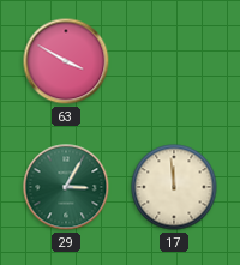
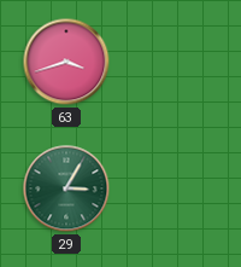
63: 3:50 -> 3:42 (66, 62)
17: 11:59 -> none (174, 187)
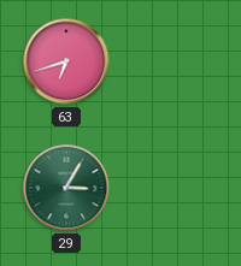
63: 3:42 -> 6:42 (66, 61)
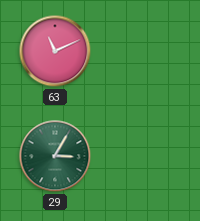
63: 6:42 -> 11:11 (55, 51)
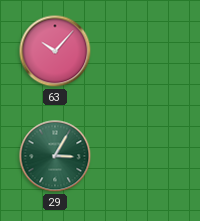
63: 11:11 -> 10:07 (55, 51)
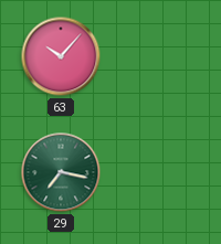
29: 3:05 -> 7:17 (61, 172)
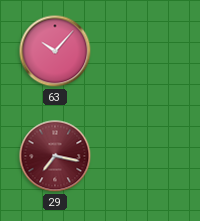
29 dial: green -> burgundy (55, 156)
